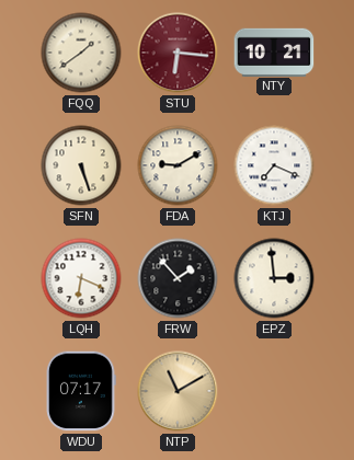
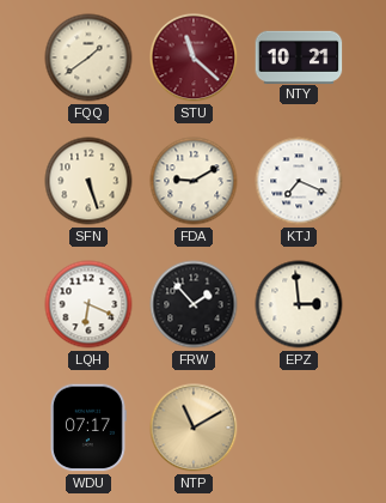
STU: 6:16 -> 11:22 (194, 57)
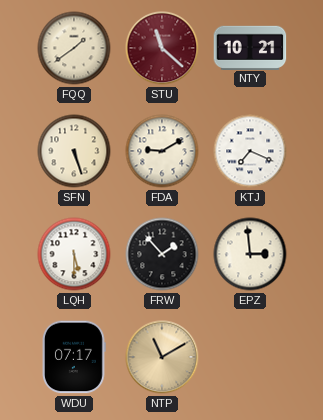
LQH: 6:19 -> 5:30 (74, 254)
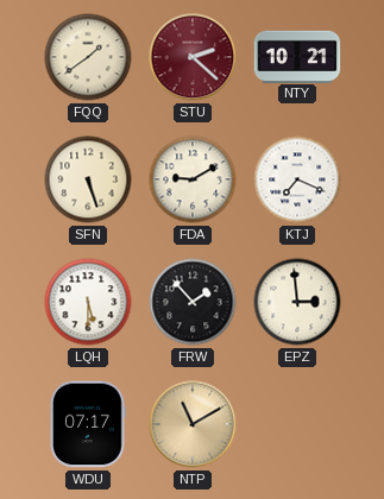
STU: 11:22 -> 2:22 (193, 57)
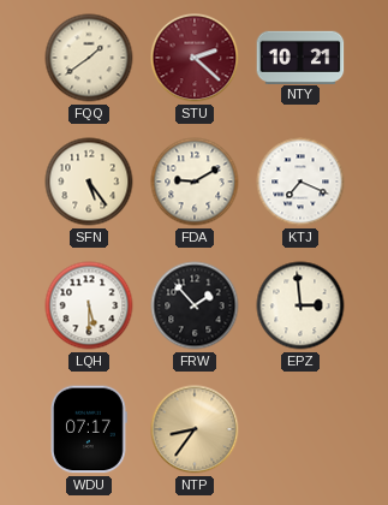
SFN: 5:27 -> 5:24 (89, 182)
NTP: 11:10 -> 8:36 (195, 429)
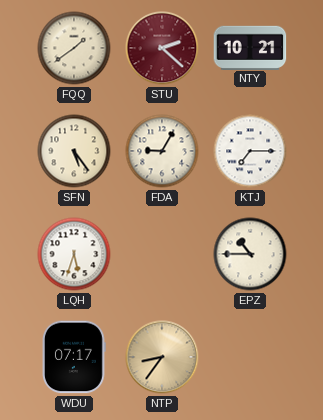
FDA: 9:10 -> 9:05 (162, 151)
KTJ: 7:19 -> 7:15 (250, 151)
LQH: 5:30 -> 5:33 (74, 254)
FRW: 1:53 -> none (195, 305)
EPZ: 2:59 -> 10:45 (250, 254)
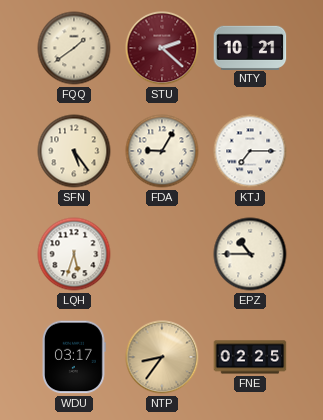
WDU: 07:17 -> 03:17 (75, 357)
FNE: none -> 02:25 (250, 357)
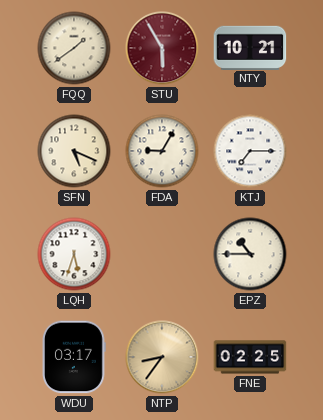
STU: 2:22 -> 5:55 (162, 48)
SFN: 5:24 -> 5:19 (74, 151)
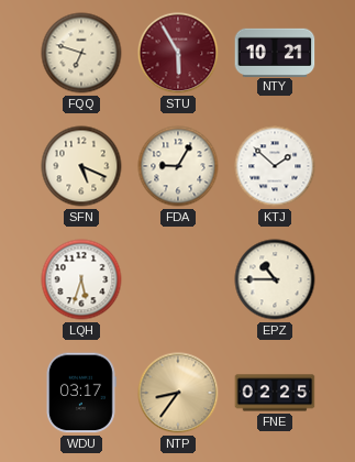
FQQ: 1:39 -> 6:48 (81, 53)
KTJ: 7:15 -> 1:52 (275, 166)
